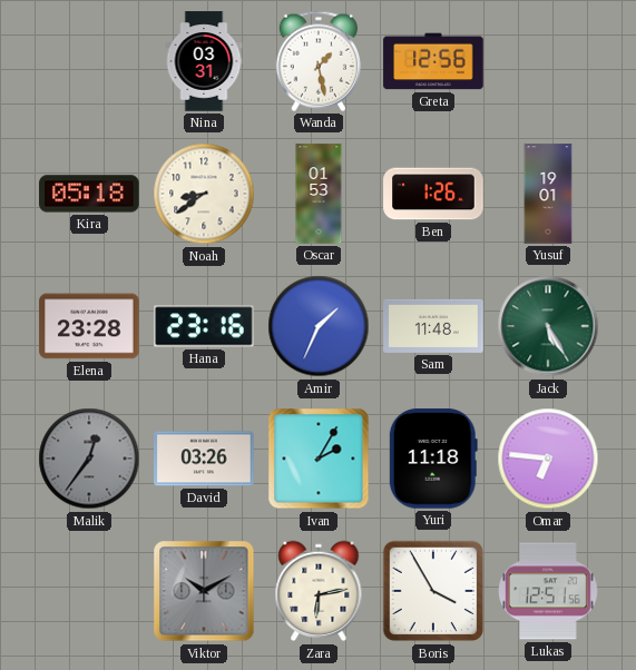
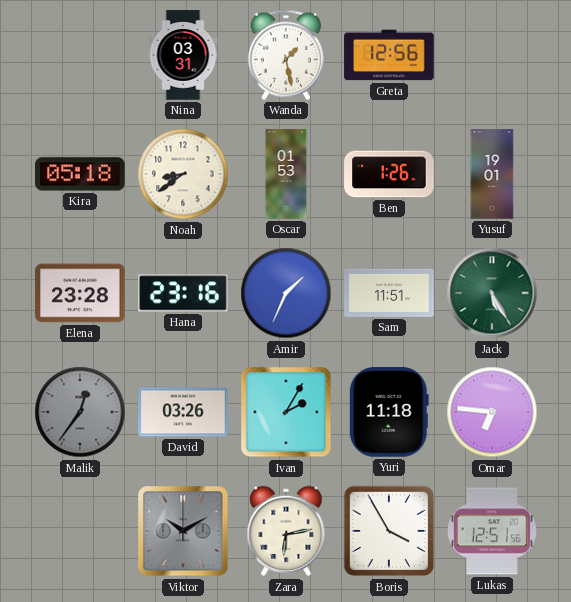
Sam: 11:48 -> 11:51 (389, 293)
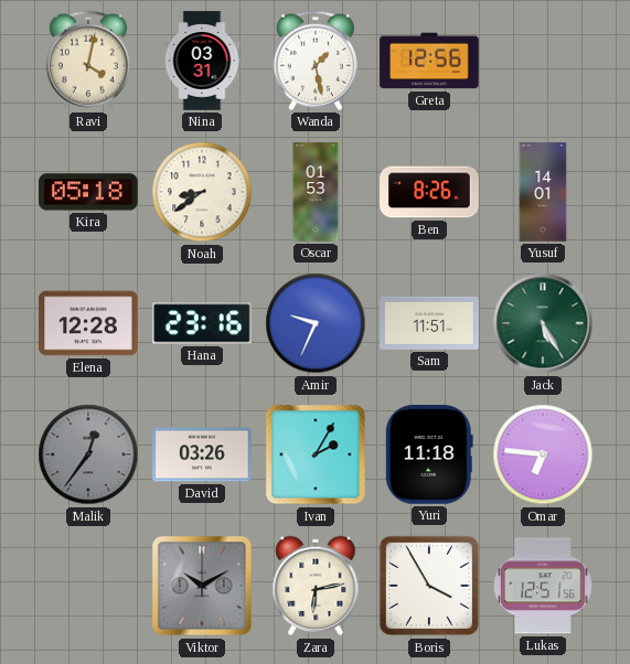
Ravi: none -> 4:02 (88, 61)
Ben: 1:26 -> 8:26 (429, 192)
Yusuf: 19:01 -> 14:01 (543, 192)
Elena: 23:28 -> 12:28 (88, 323)
Amir: 1:34 -> 9:34 (316, 323)
